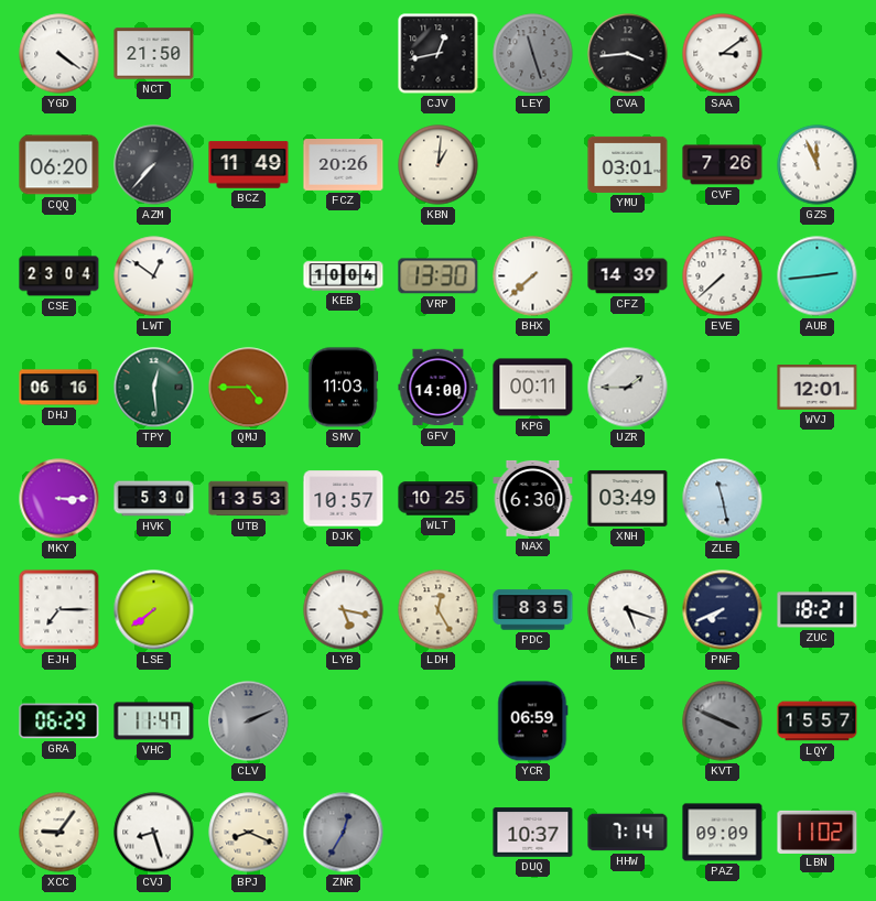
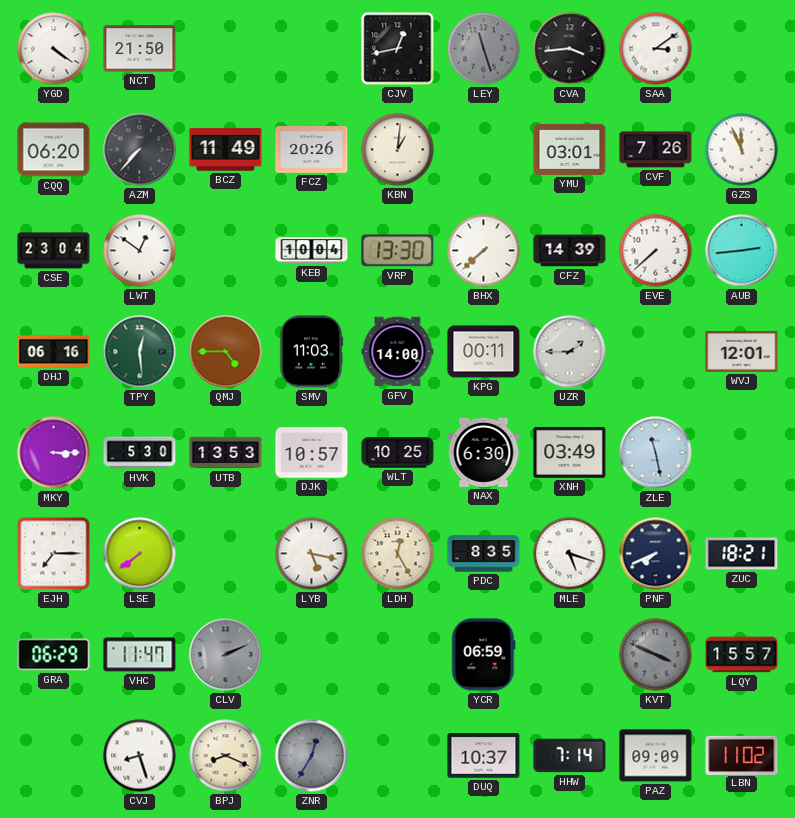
XCC: 9:06 -> none (60, 833)
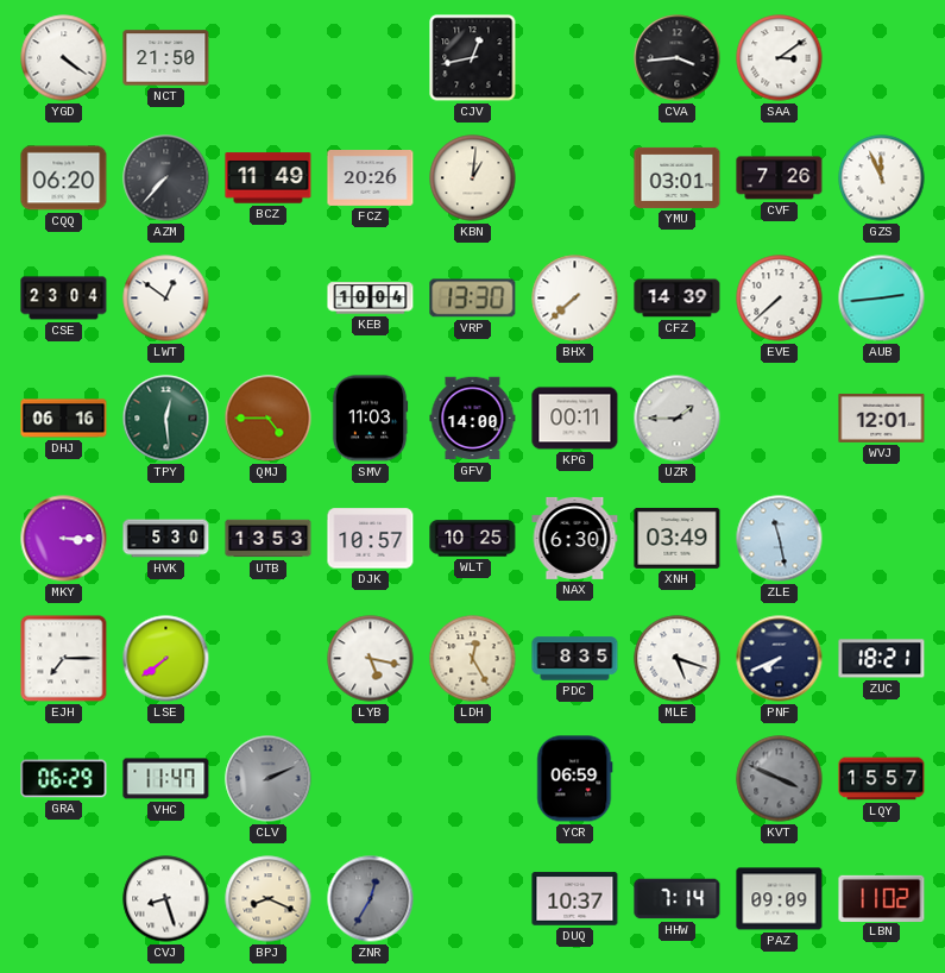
LEY: 11:27 -> none (484, 49)
